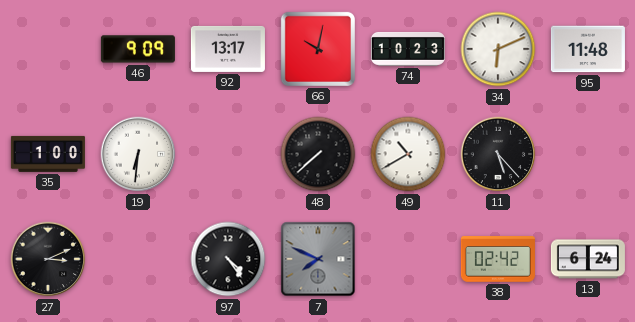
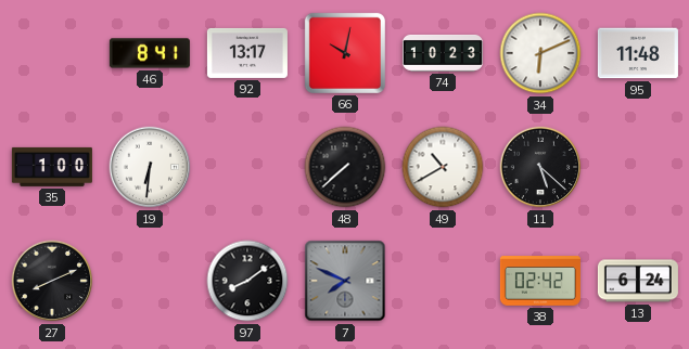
46: 9:09 -> 8:41 (150, 53)
11: 5:23 -> 5:22 (540, 167)
27: 3:11 -> 8:11 (52, 281)
97: 4:24 -> 8:09 (247, 281)
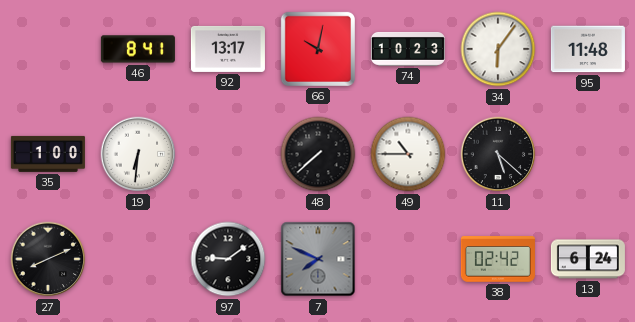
34: 6:11 -> 6:06 (498, 49)
49: 10:40 -> 10:45 (408, 154)
97: 8:09 -> 9:09 (228, 259)
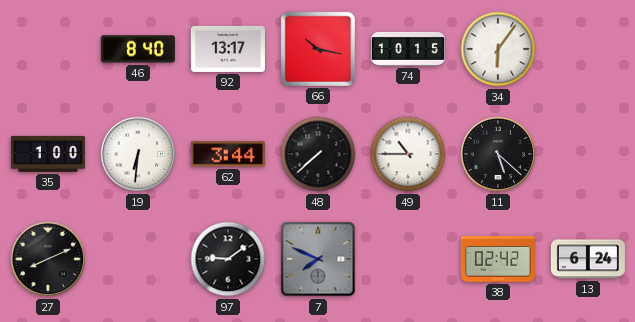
46: 8:41 -> 8:40 (138, 49)
66: 10:02 -> 10:17 (318, 49)
74: 10:23 -> 10:15 (408, 49)
95: 11:48 -> none (588, 49)
62: none -> 3:44 (228, 154)
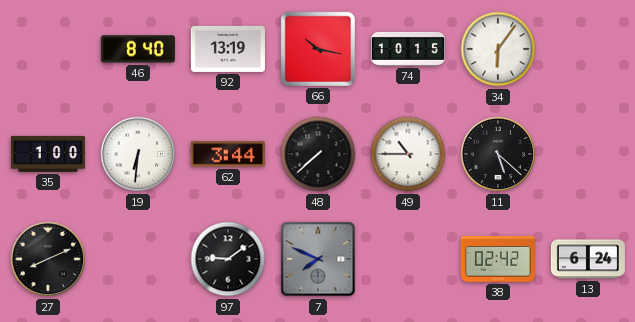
92: 13:17 -> 13:19 (228, 49)
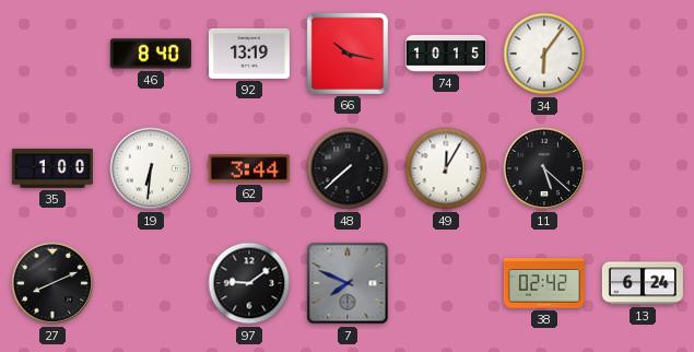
49: 10:45 -> 12:05 (446, 168)
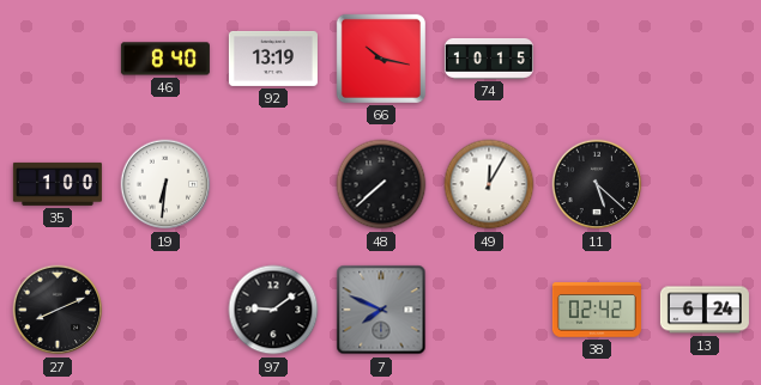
34: 6:06 -> none (544, 54)
62: 3:44 -> none (249, 168)
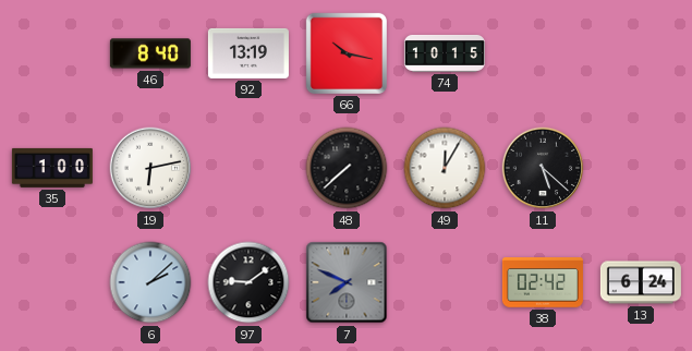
19: 6:31 -> 6:13 (150, 168)
27: 8:11 -> none (58, 310)
6: none -> 2:08 (150, 282)
